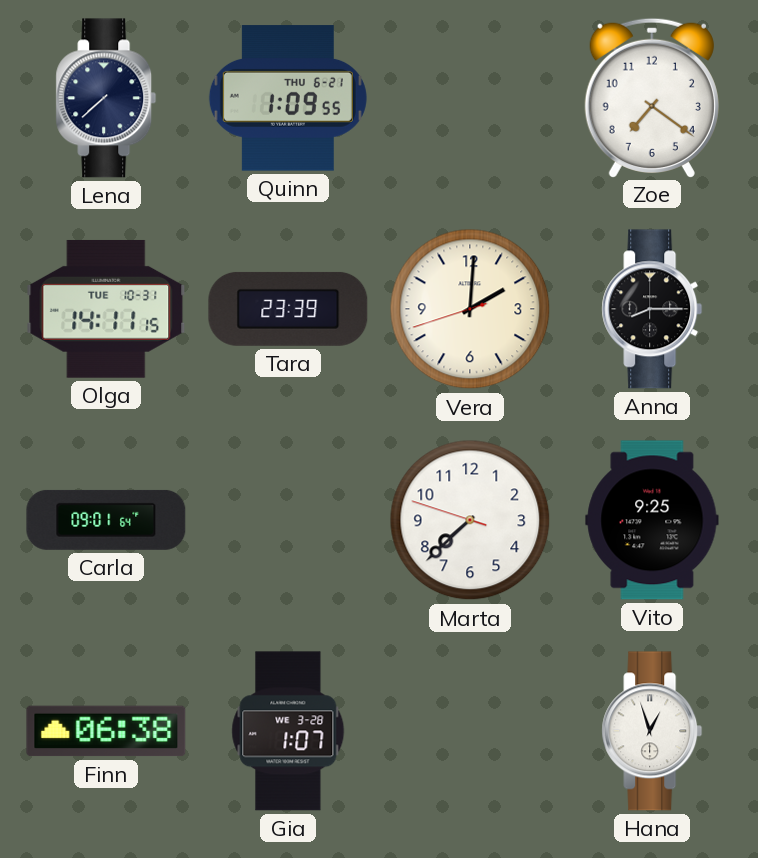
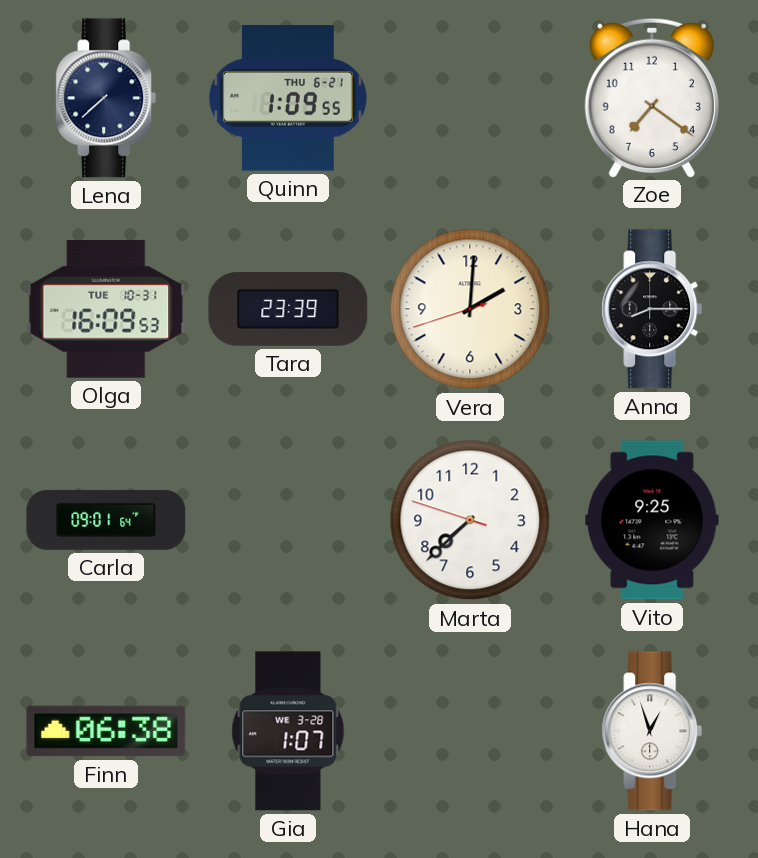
Olga: 14:11 -> 16:09 (106, 309)
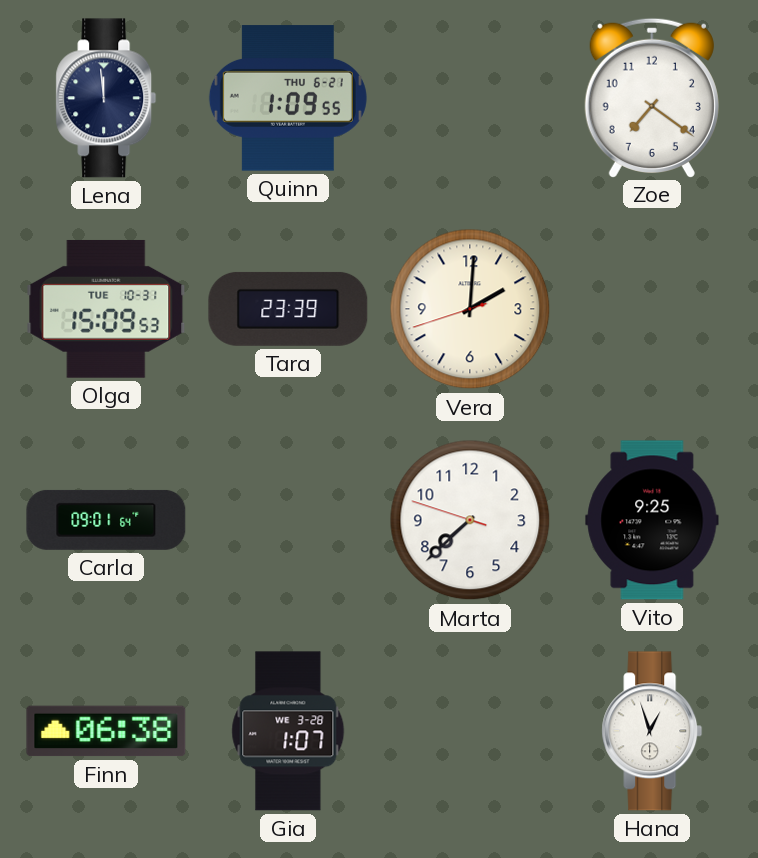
Lena: 7:38 -> 11:59 (106, 98)
Olga: 16:09 -> 15:09 (106, 309)
Anna: 8:15 -> none (652, 309)
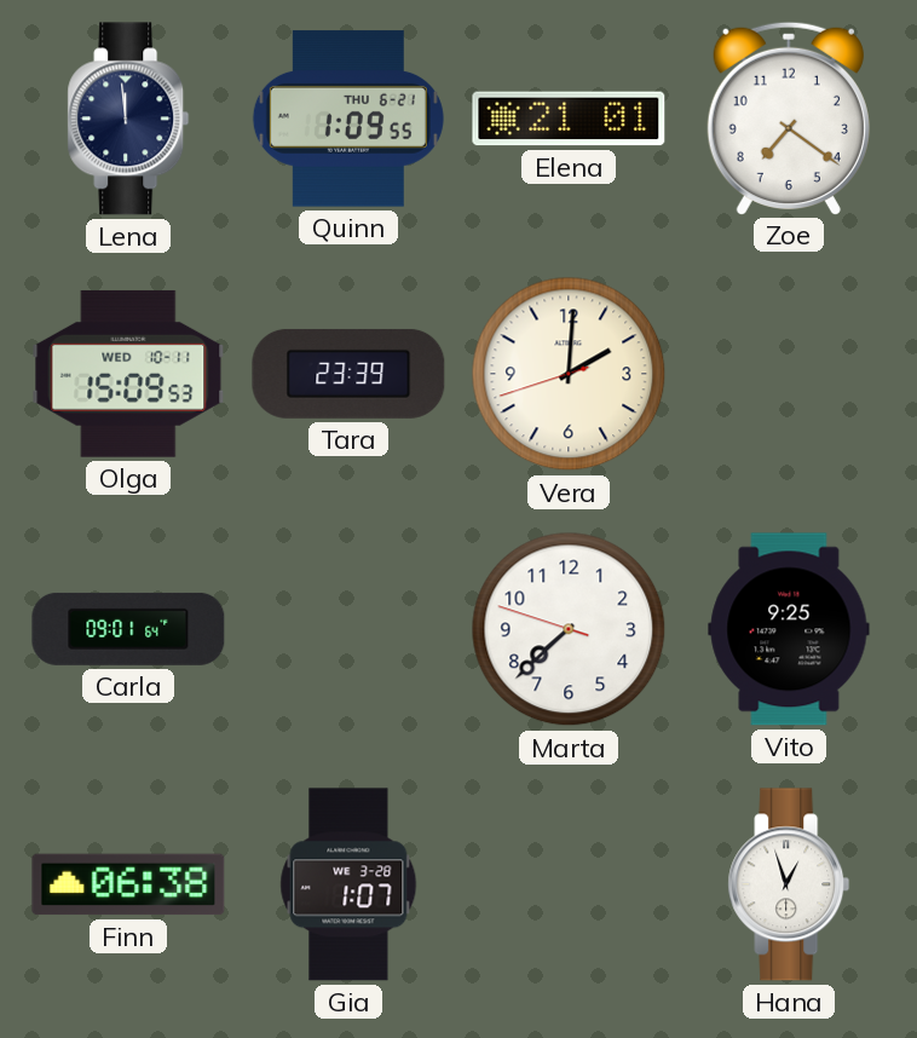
Elena: none -> 21:01 (569, 119)
Olga date: TUE 10-31 -> WED 10-11 (128, 374)
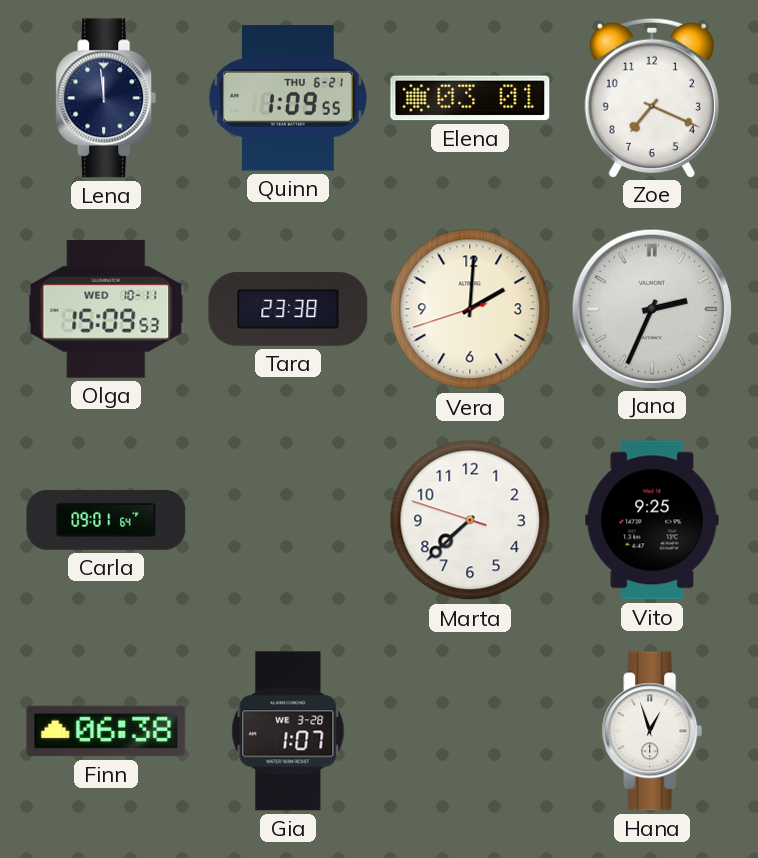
Elena: 21:01 -> 03:01 (470, 98)
Zoe: 7:21 -> 7:19 (652, 97)
Tara: 23:39 -> 23:38 (288, 309)
Jana: none -> 2:34 (651, 308)
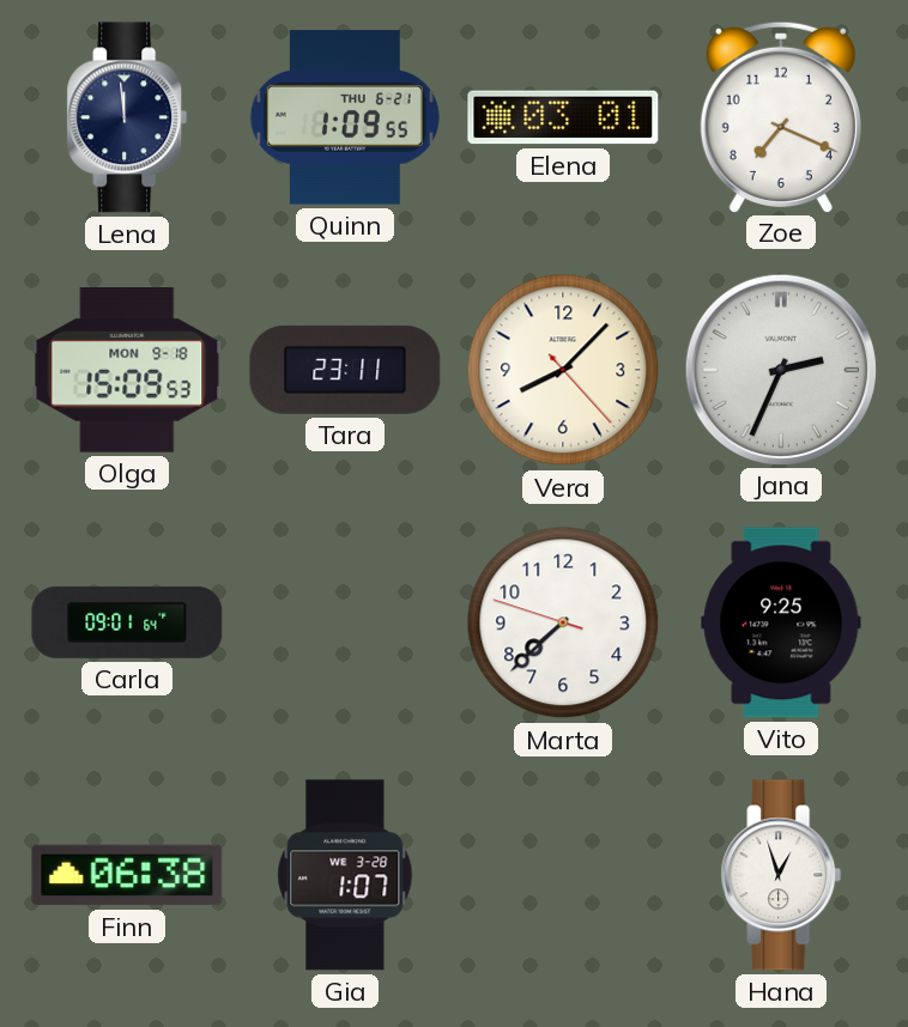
Olga date: WED 10-11 -> MON 9-18 (127, 370)
Tara: 23:38 -> 23:11 (345, 370)
Vera: 2:00 -> 8:07 (563, 370)
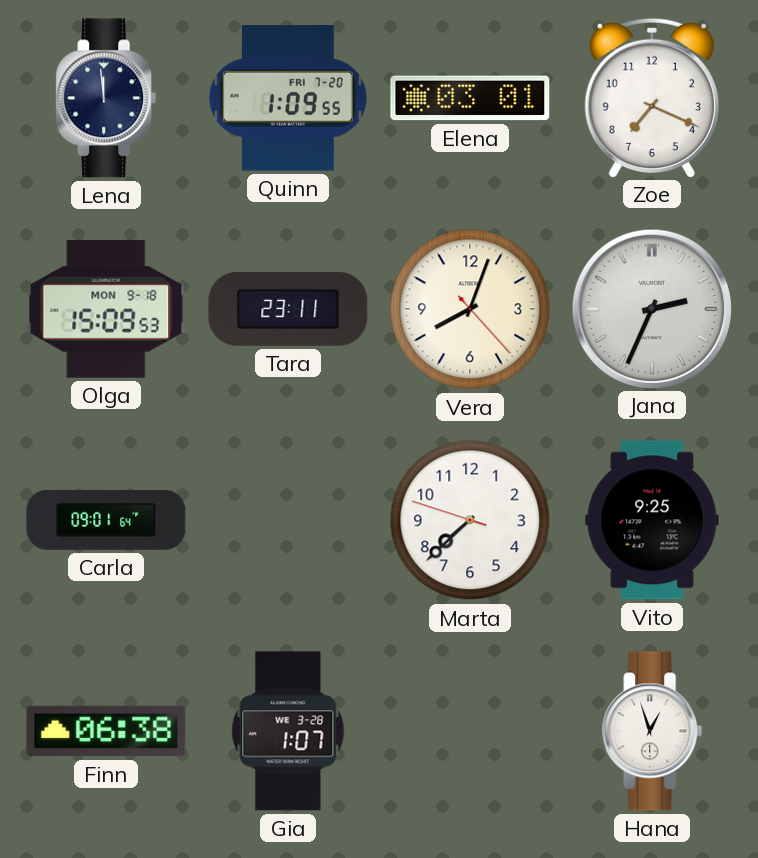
Quinn date: THU 6-21 -> FRI 7-20 (288, 98)
Vera: 8:07 -> 8:03 (470, 309)
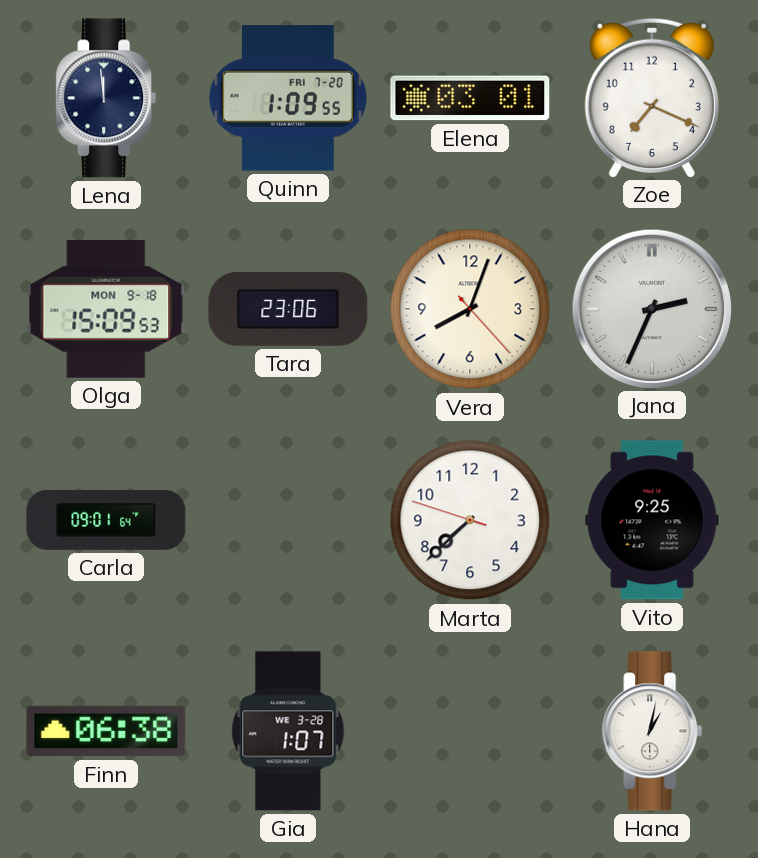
Tara: 23:11 -> 23:06 (288, 309)
Hana: 12:57 -> 1:02 (652, 731)
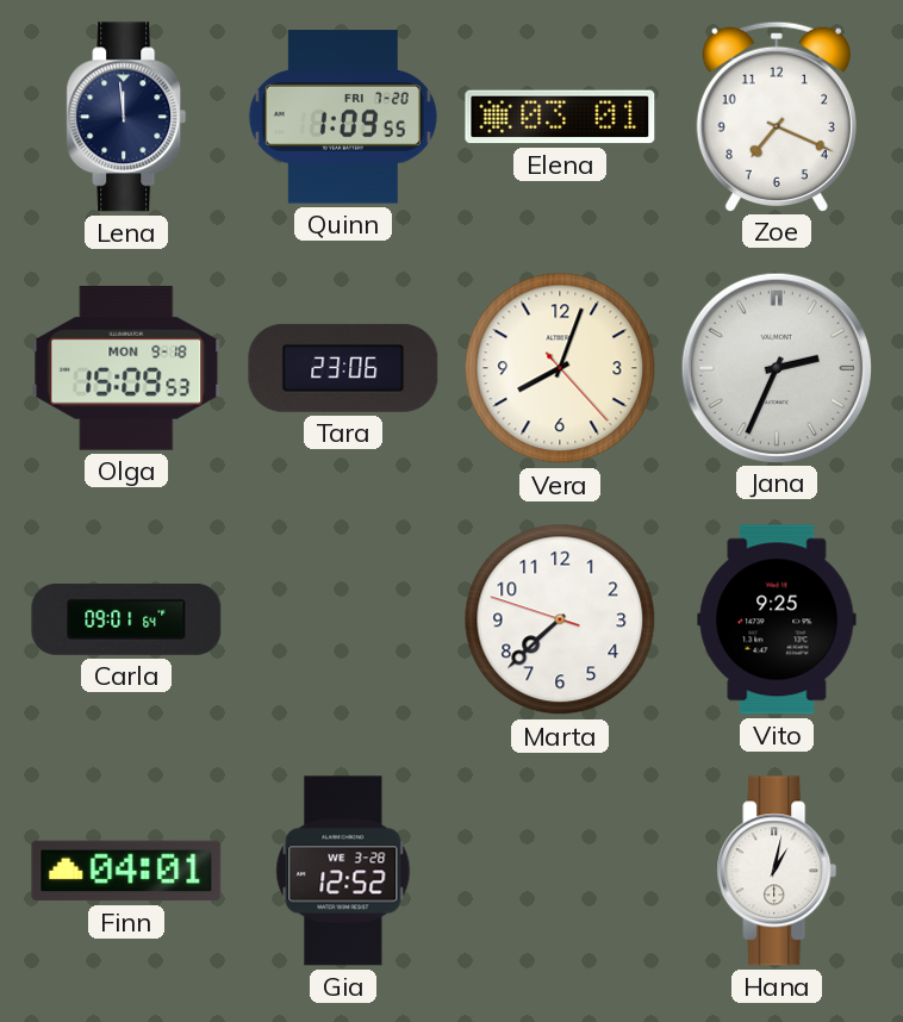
Finn: 06:38 -> 04:01 (126, 871)
Gia: 1:07 -> 12:52 (343, 871)
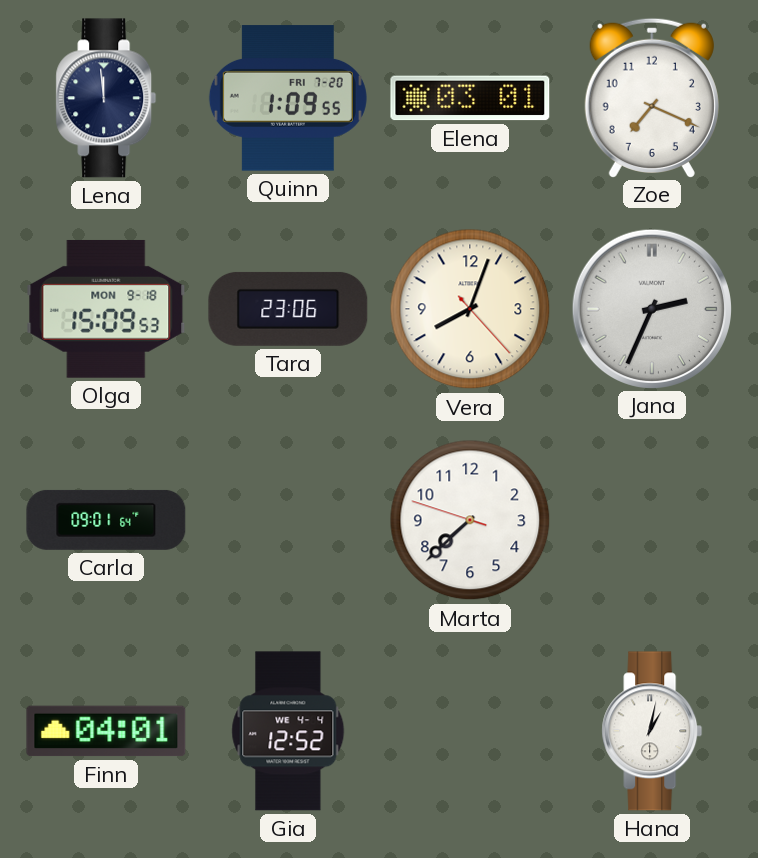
Vito: 9:25 -> none (777, 619)
Gia date: WE 3-28 -> WE 4-4 (288, 731)
